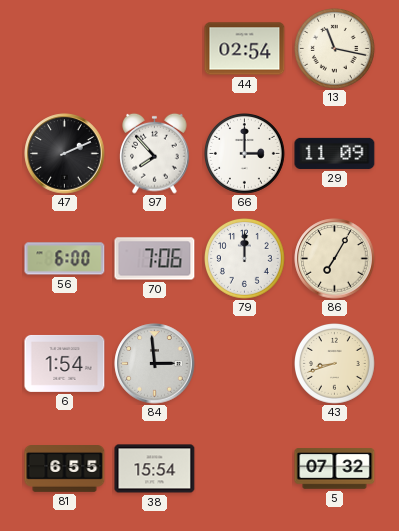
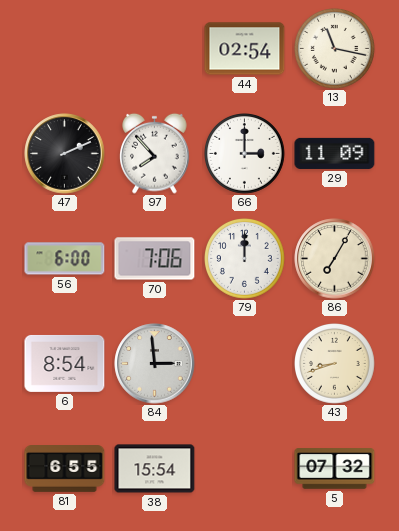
6: 1:54 -> 8:54 (65, 363)
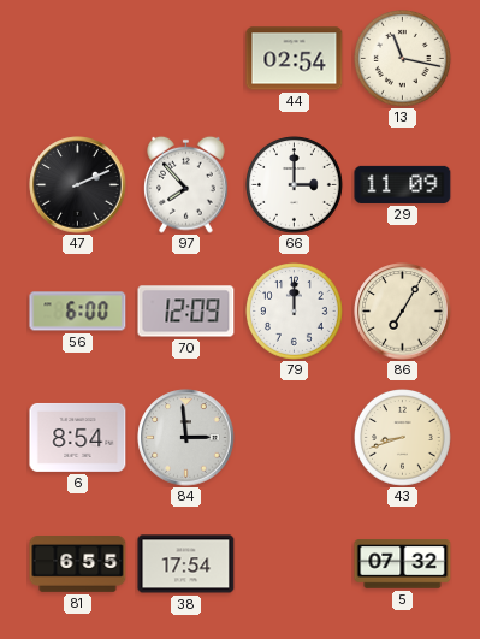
70: 7:06 -> 12:09 (186, 312)
38: 15:54 -> 17:54 (186, 564)
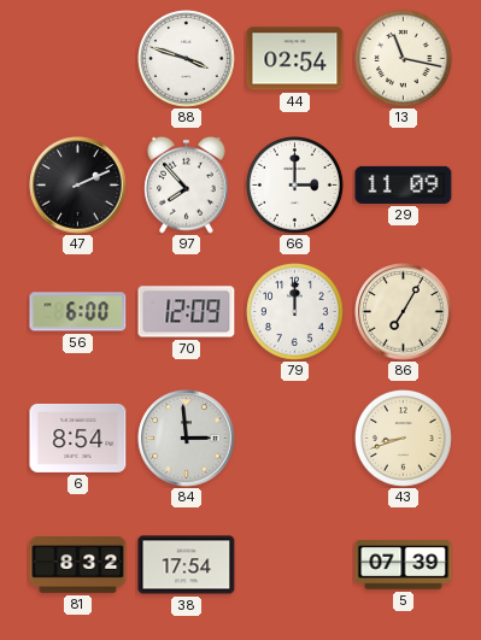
88: none -> 3:48 (187, 59)
81: 6:55 -> 8:32 (78, 565)
5: 07:32 -> 07:39 (404, 565)
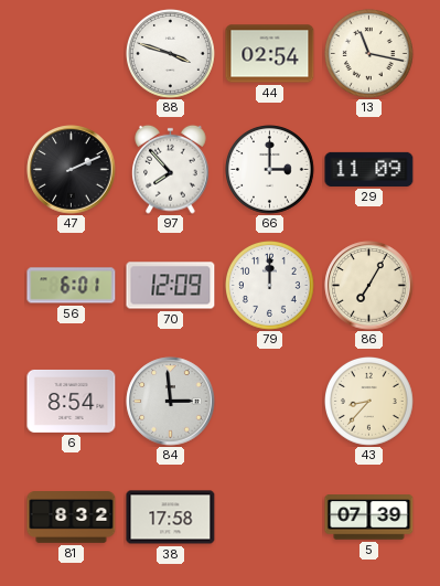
56: 6:00 -> 6:01 (72, 286)
43: 8:42 -> 8:37 (369, 402)
38: 17:54 -> 17:58 (171, 518)
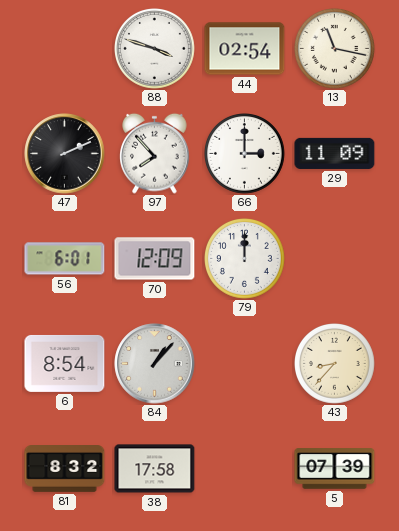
86: 7:05 -> none (369, 286)
84: 2:59 -> 1:07 (155, 364)
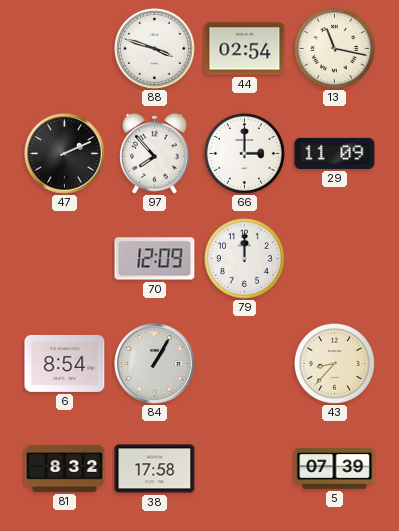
56: 6:01 -> none (65, 259)
84: 1:07 -> 1:05 (155, 364)
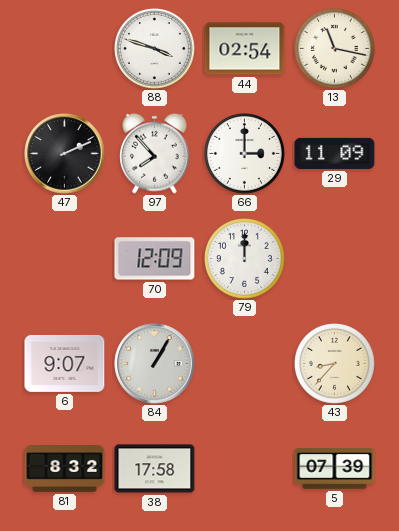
6: 8:54 -> 9:07 (65, 363)
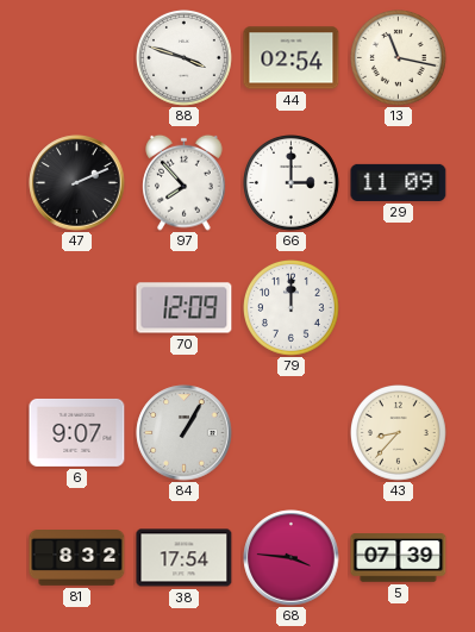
38: 17:58 -> 17:54 (185, 558)
68: none -> 3:46 (292, 558)
